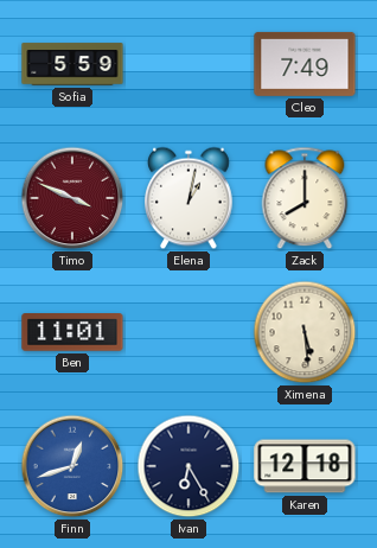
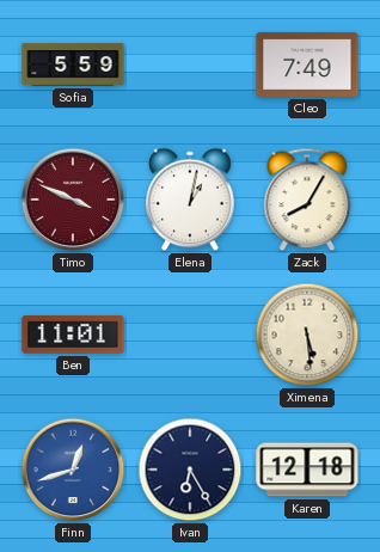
Zack: 8:00 -> 8:05 (307, 200)
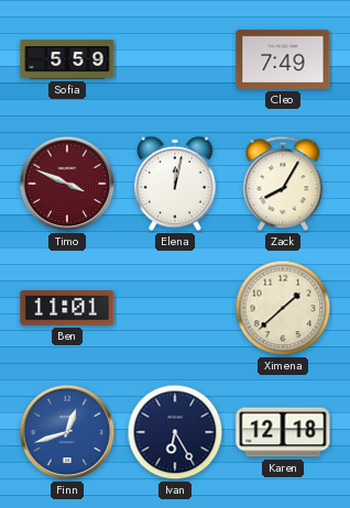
Elena: 1:02 -> 12:02 (176, 184)
Ximena: 5:29 -> 1:38 (283, 308)
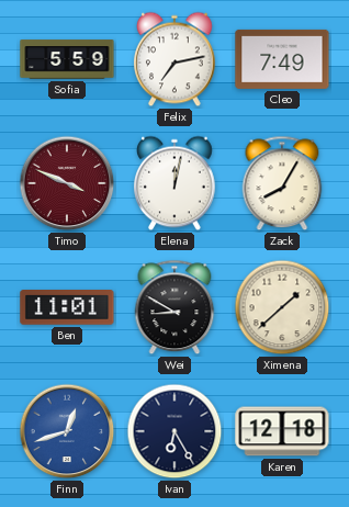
Felix: none -> 7:13 (176, 59)
Wei: none -> 8:50 (174, 307)
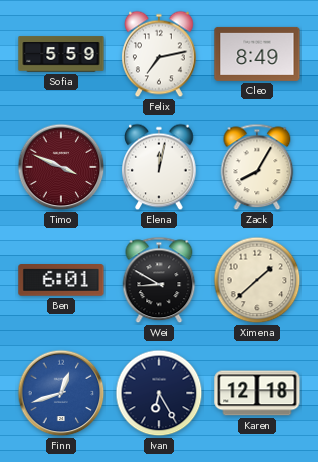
Cleo: 7:49 -> 8:49 (257, 54)
Ben: 11:01 -> 6:01 (61, 280)
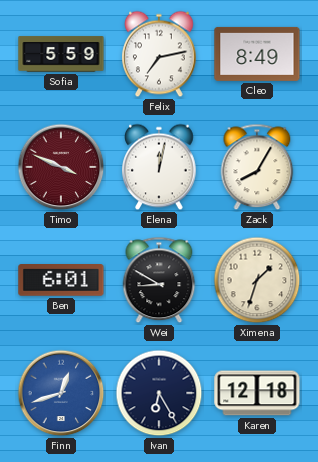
Ximena: 1:38 -> 1:33 (257, 280)
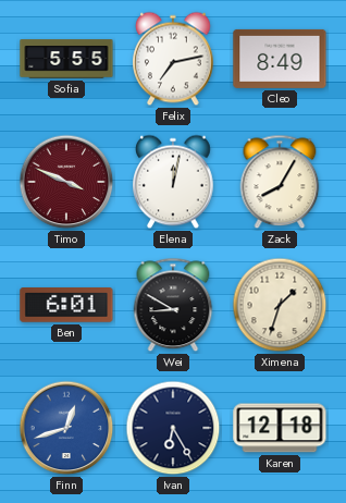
Sofia: 5:59 -> 5:55 (66, 59)
